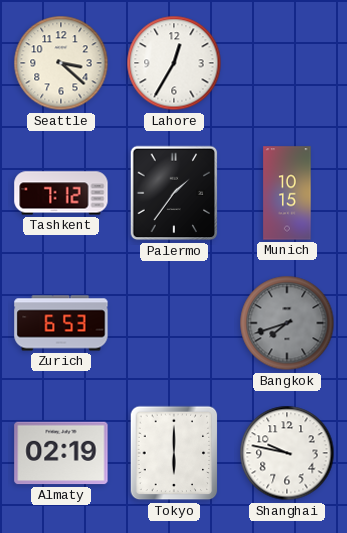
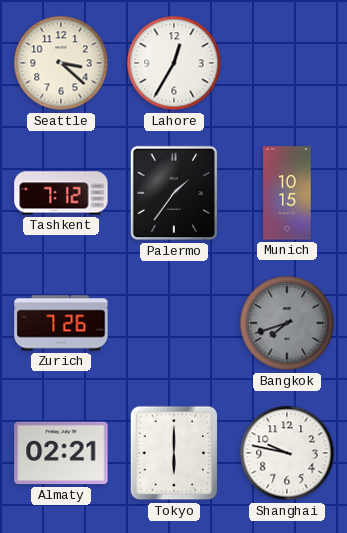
Zurich: 6:53 -> 7:26 (61, 323)
Almaty: 02:19 -> 02:21 (61, 453)
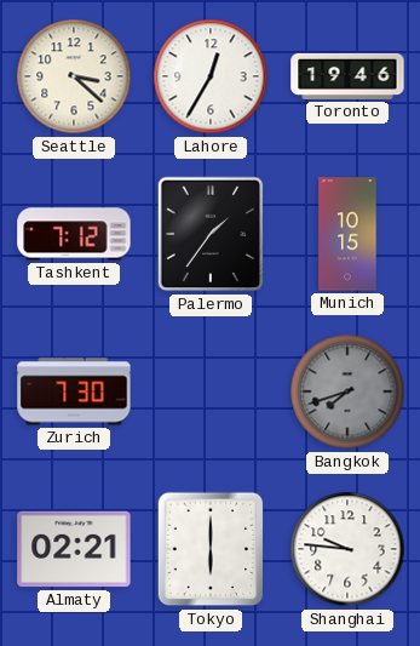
Toronto: none -> 19:46 (347, 76)
Zurich: 7:26 -> 7:30 (74, 391)
Shanghai: 9:47 -> 9:46 (347, 549)
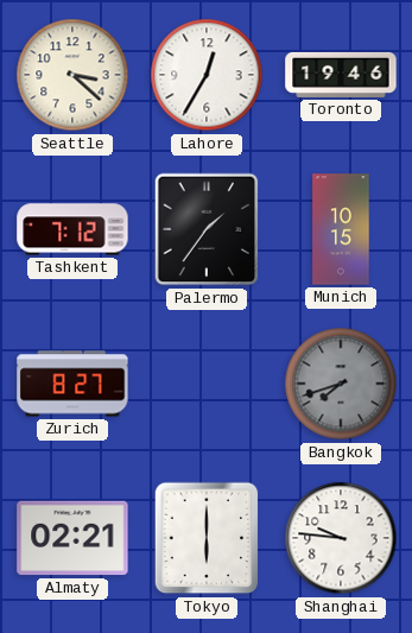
Zurich: 7:30 -> 8:27 (72, 384)
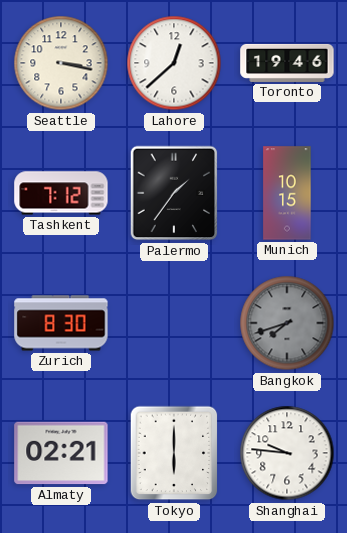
Seattle: 3:22 -> 3:17 (61, 63)
Lahore: 12:35 -> 12:38 (174, 63)
Zurich: 8:27 -> 8:30 (61, 323)
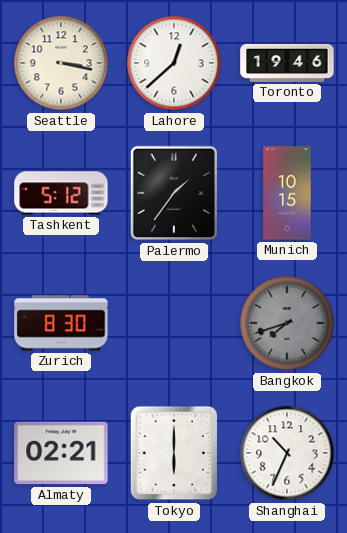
Tashkent: 7:12 -> 5:12 (61, 193)
Shanghai: 9:46 -> 10:34 (287, 453)
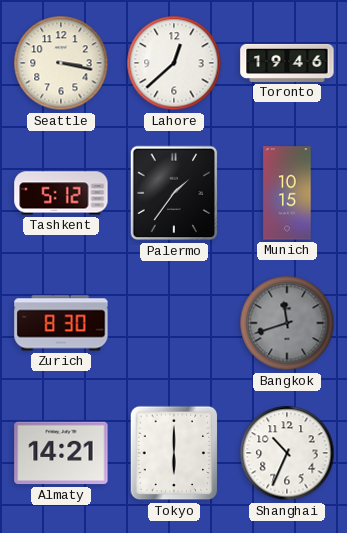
Bangkok: 7:42 -> 11:42 (287, 323)
Almaty: 02:21 -> 14:21 (61, 453)
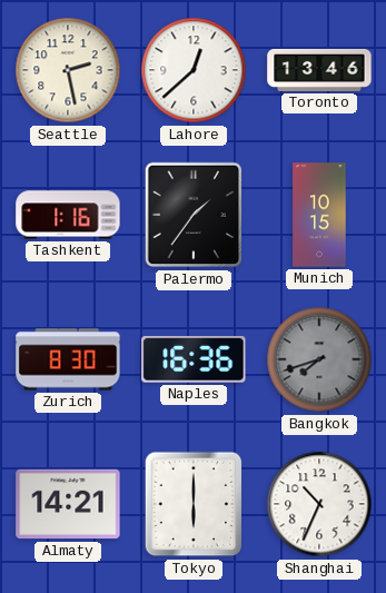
Seattle: 3:17 -> 2:28 (68, 70)
Toronto: 19:46 -> 13:46 (319, 70)
Tashkent: 5:12 -> 1:16 (68, 215)
Naples: none -> 16:36 (194, 359)
Bangkok: 11:42 -> 7:42 (319, 359)
